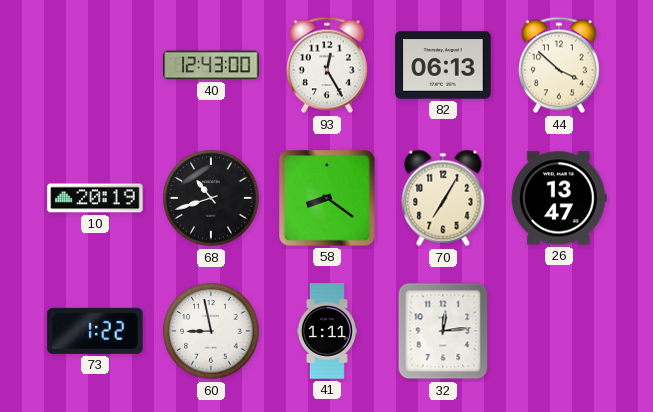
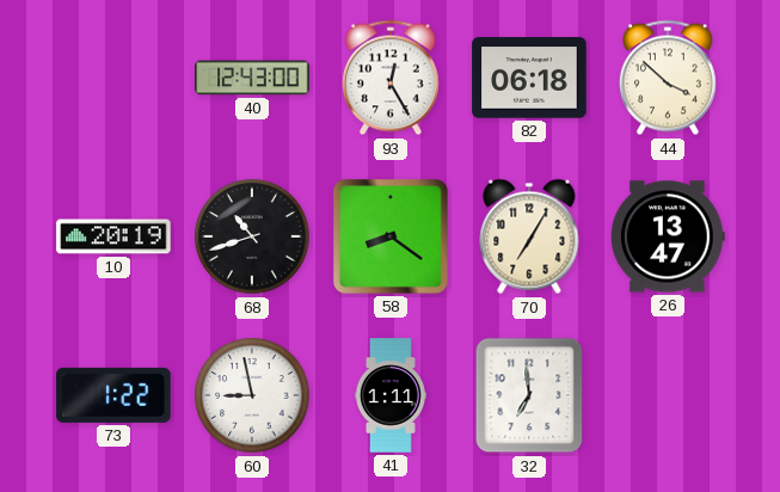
82: 06:13 -> 06:18 (529, 78)
32: 12:14 -> 6:59 (529, 395)
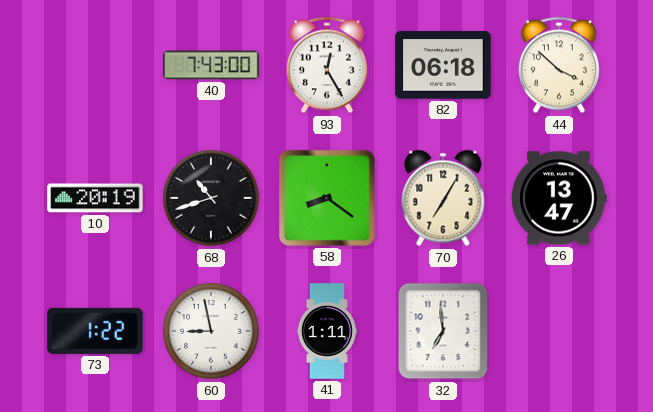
40: 12:43 -> 7:43 (211, 65)
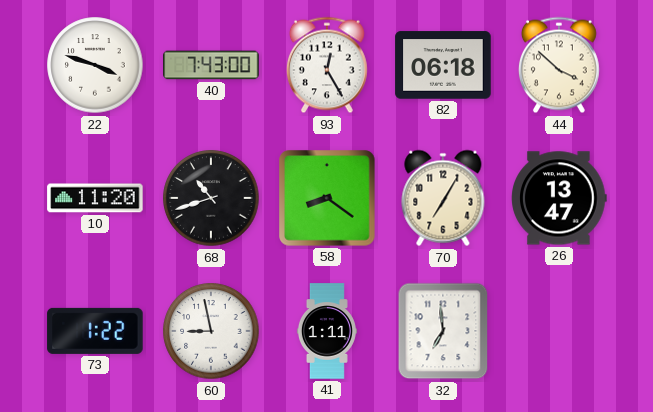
22: none -> 3:48 (95, 65)
10: 20:19 -> 11:20 (95, 198)
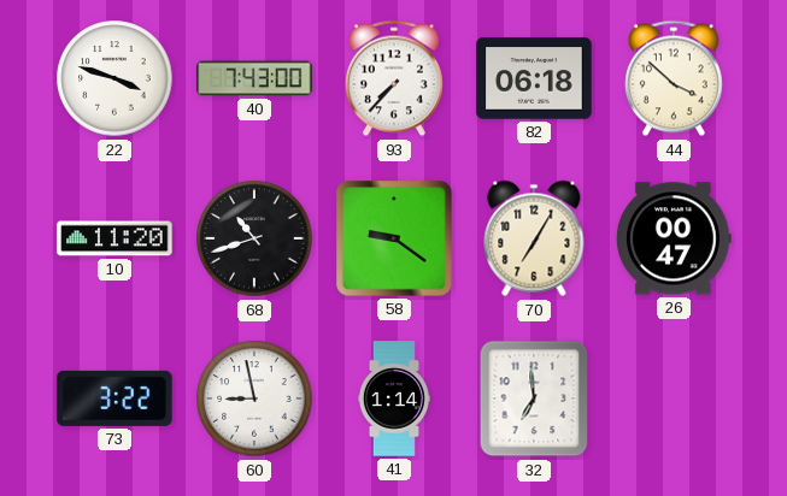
93: 12:25 -> 7:37 (394, 78)
58: 8:21 -> 9:21 (394, 238)
26: 13:47 -> 00:47 (674, 238)
73: 1:22 -> 3:22 (114, 398)
41: 1:11 -> 1:14 (394, 398)
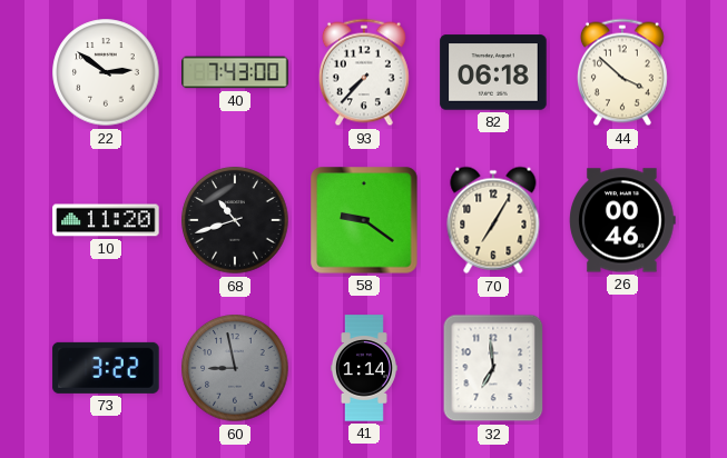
22: 3:48 -> 2:51 (106, 72)
26: 00:47 -> 00:46 (622, 220)
60 dial: white -> grey (235, 368)
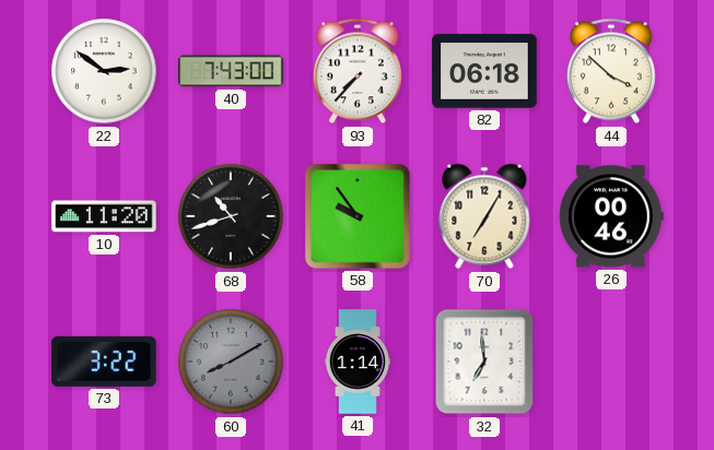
58: 9:21 -> 9:54 (358, 216)
60: 8:58 -> 8:10 (231, 362)
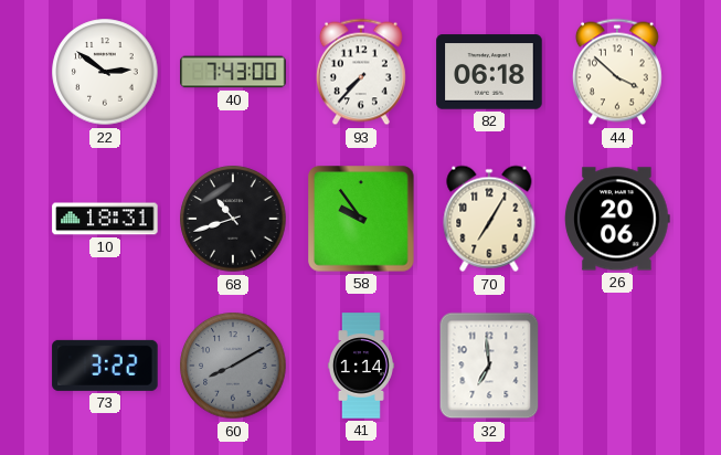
10: 11:20 -> 18:31 (105, 219)
26: 00:46 -> 20:06 (617, 219)
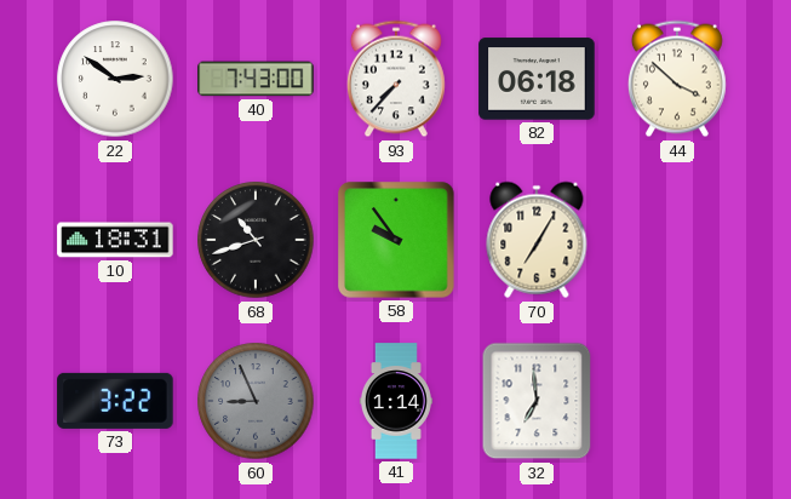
26: 20:06 -> none (617, 219)
60: 8:10 -> 8:56 (256, 401)
